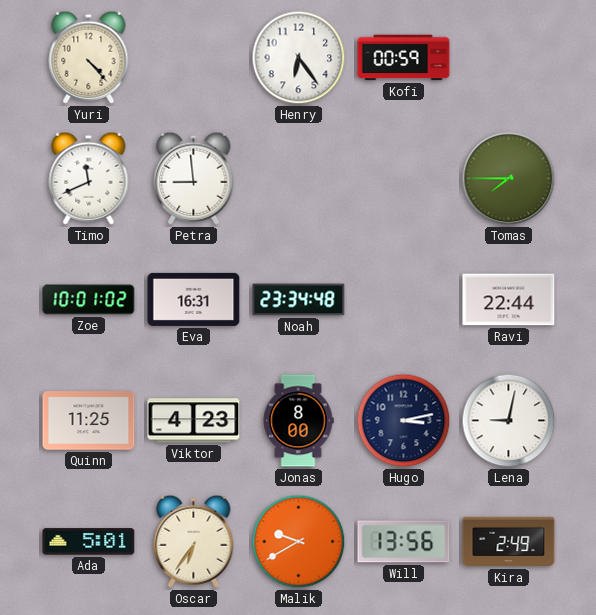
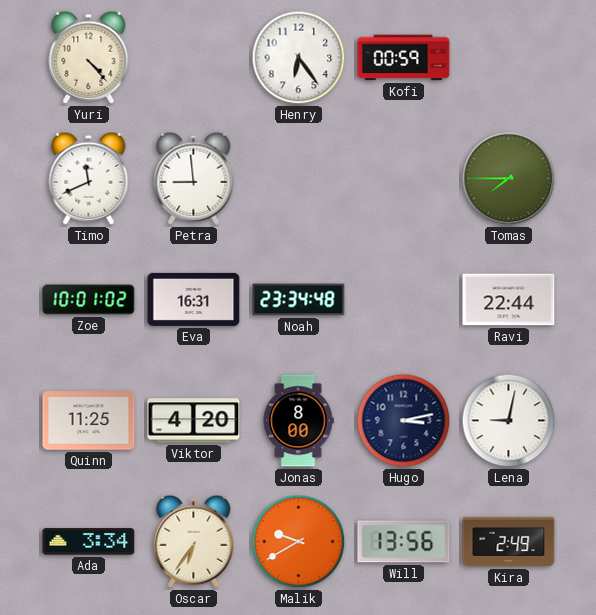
Viktor: 4:23 -> 4:20 (194, 421)
Ada: 5:01 -> 3:34 (89, 542)
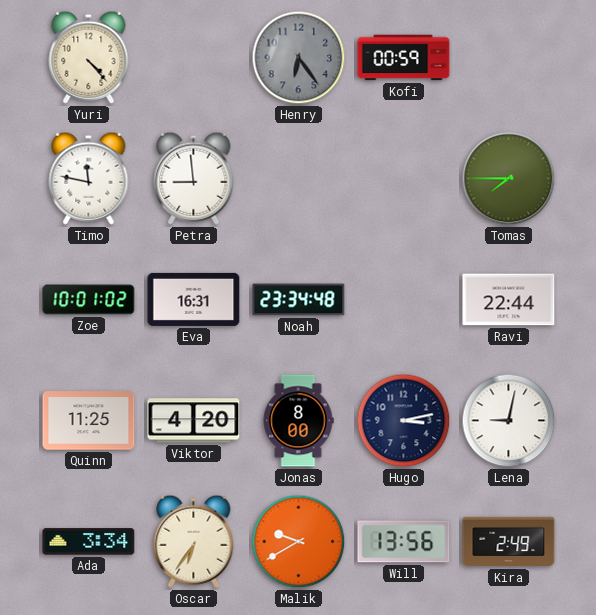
Henry dial: white -> grey (299, 58)
Timo: 11:41 -> 11:47 (89, 178)
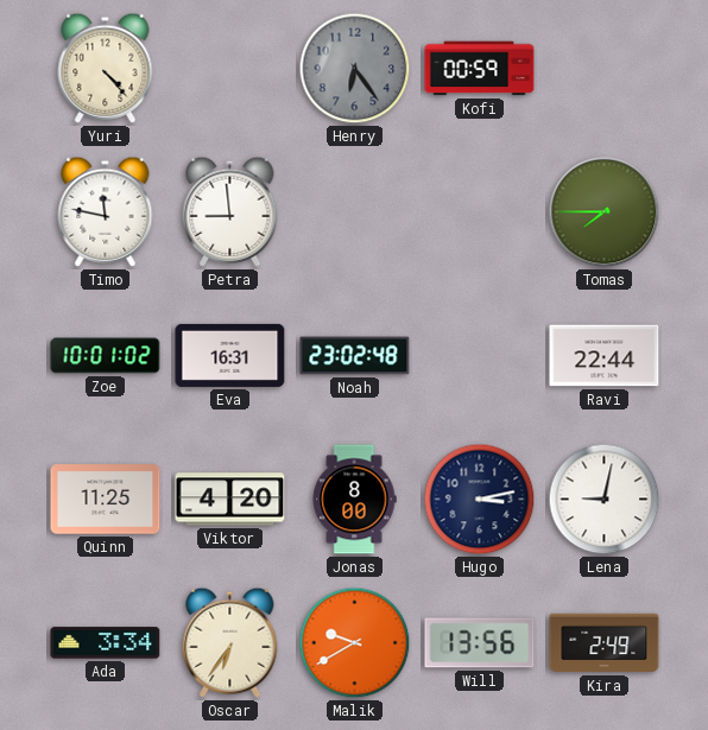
Noah: 23:34 -> 23:02 (355, 356)
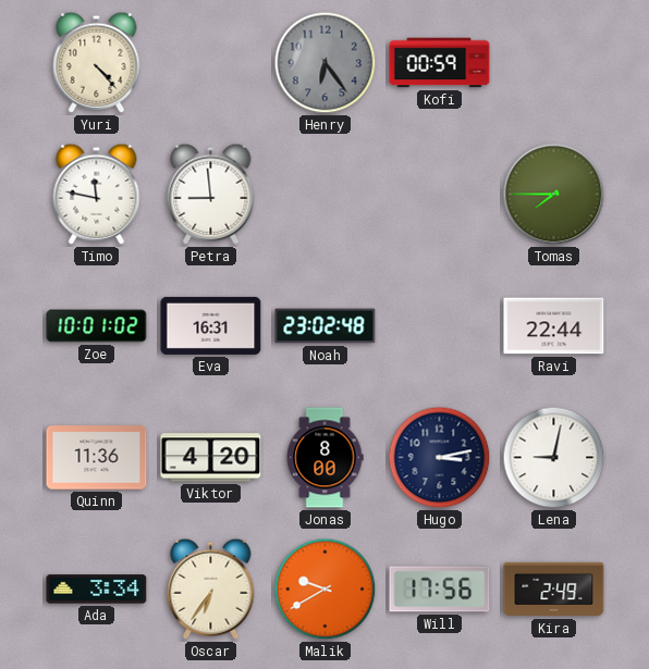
Quinn: 11:25 -> 11:36 (97, 458)
Will: 13:56 -> 17:56 (440, 590)
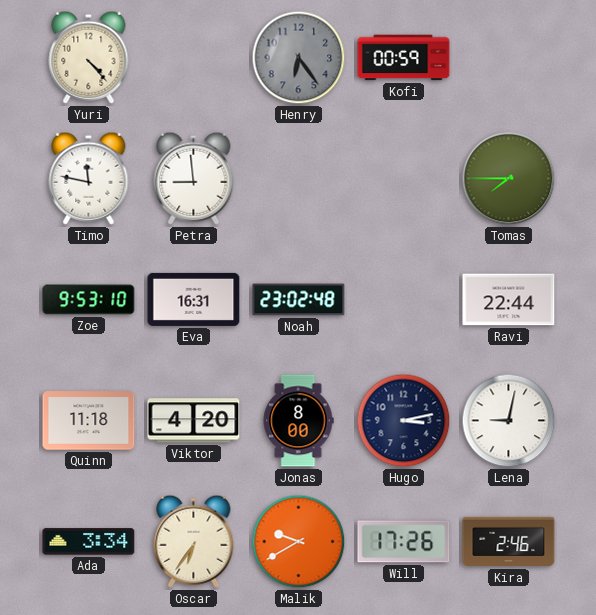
Zoe: 10:01 -> 9:53 (89, 300)
Quinn: 11:36 -> 11:18 (89, 421)
Will: 17:56 -> 17:26 (404, 542)
Kira: 2:49 -> 2:46 (509, 542)
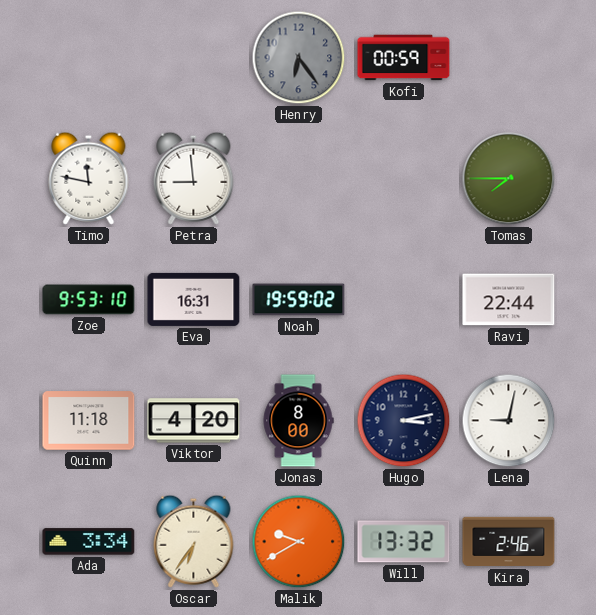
Yuri: 4:23 -> none (89, 57)
Noah: 23:02 -> 19:59 (299, 300)
Will: 17:26 -> 13:32 (404, 542)
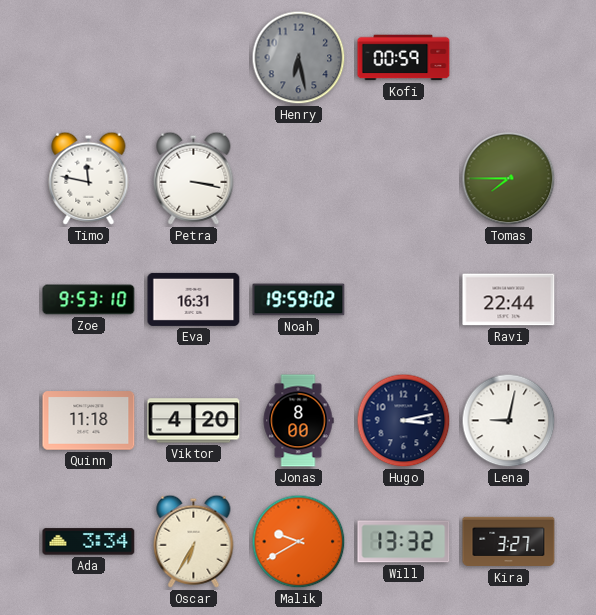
Henry: 6:24 -> 6:28 (299, 58)
Petra: 8:59 -> 3:17 (194, 178)
Oscar: 6:36 -> 6:35 (194, 541)
Kira: 2:46 -> 3:27 (509, 542)
